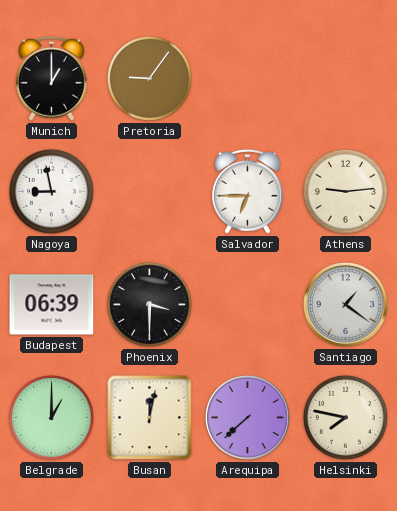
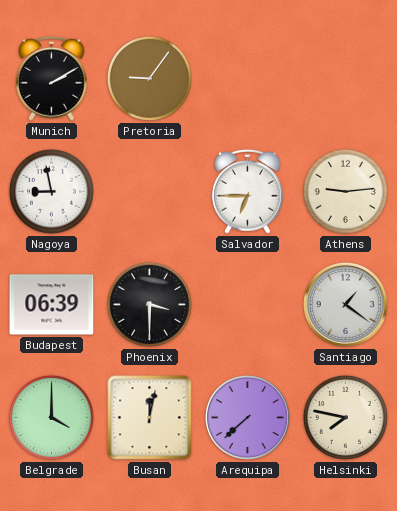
Munich: 1:00 -> 2:10 (52, 78)
Belgrade: 1:00 -> 4:00 (51, 417)
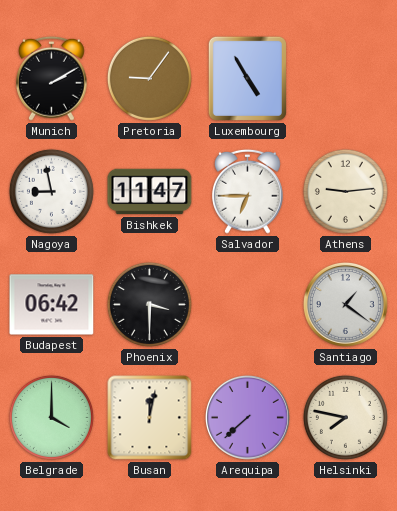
Luxembourg: none -> 4:55 (247, 78)
Bishkek: none -> 11:47 (150, 192)
Budapest: 06:39 -> 06:42 (52, 305)
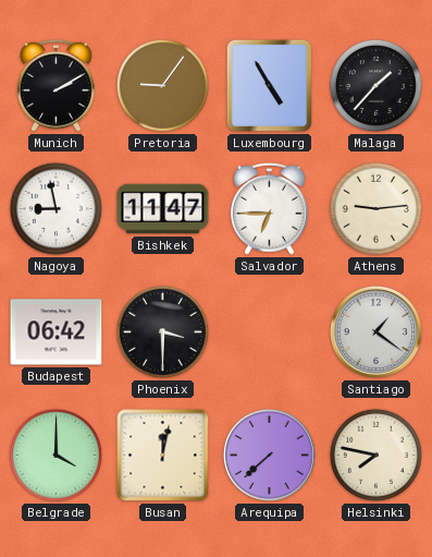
Malaga: none -> 1:37 (375, 85)
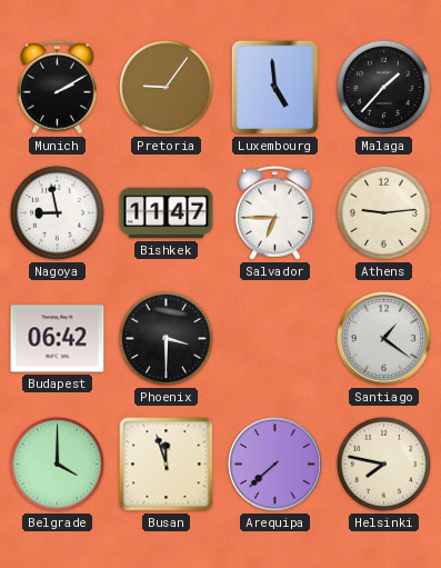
Luxembourg: 4:55 -> 4:59 (274, 87)
Busan: 12:02 -> 11:57 (167, 465)
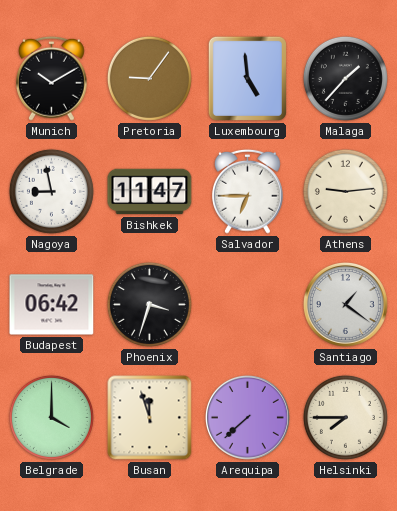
Munich: 2:10 -> 10:10 (52, 78)
Phoenix: 3:30 -> 3:33 (149, 304)
Helsinki: 7:47 -> 7:45 (345, 417)
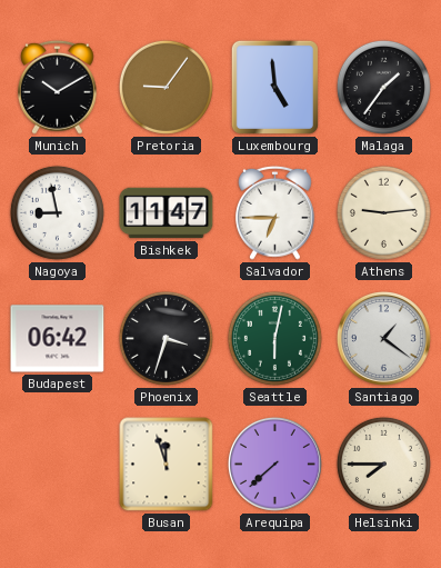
Malaga: 1:37 -> 1:36 (383, 87)
Seattle: none -> 6:02 (274, 338)
Belgrade: 4:00 -> none (51, 417)
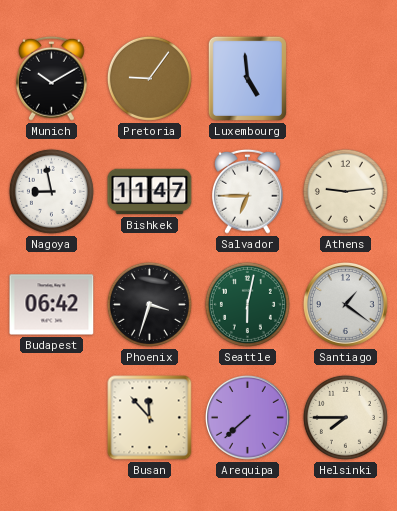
Malaga: 1:36 -> none (383, 87)
Busan: 11:57 -> 11:53 (150, 418)
